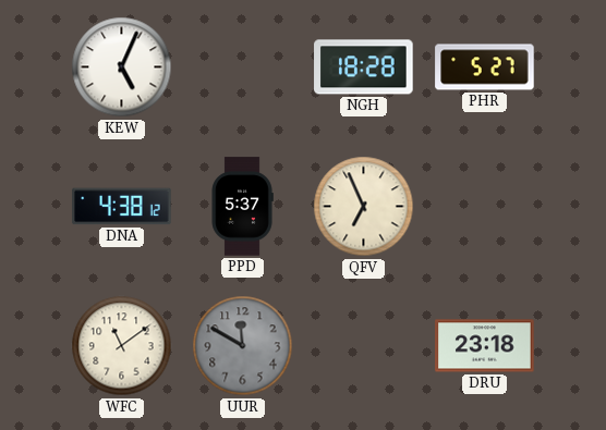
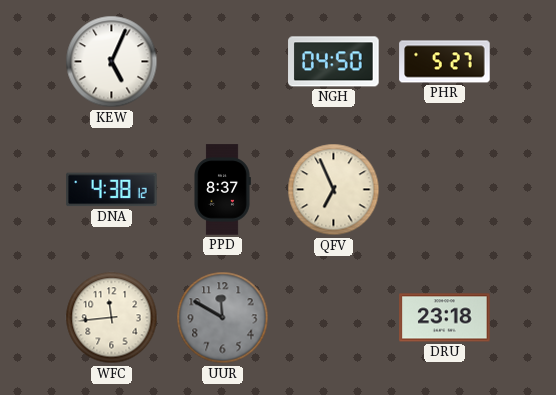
NGH: 18:28 -> 04:50 (334, 62)
PPD: 5:37 -> 8:37 (222, 190)
WFC: 11:09 -> 11:44 (112, 318)
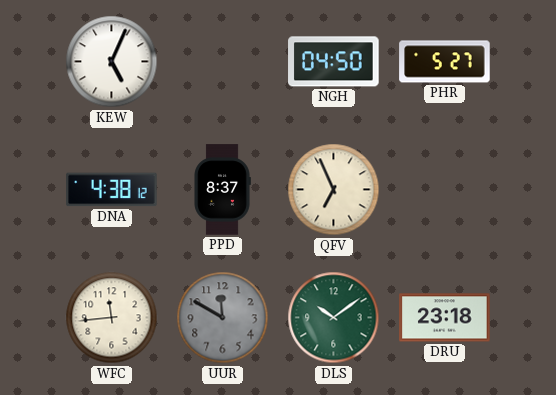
DLS: none -> 10:09 (334, 318)
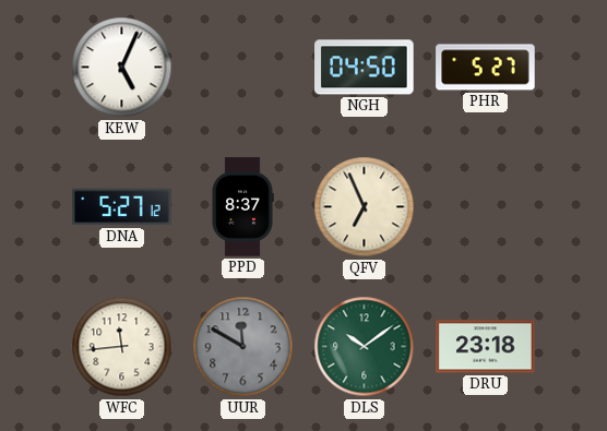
DNA: 4:38 -> 5:27 (122, 207)
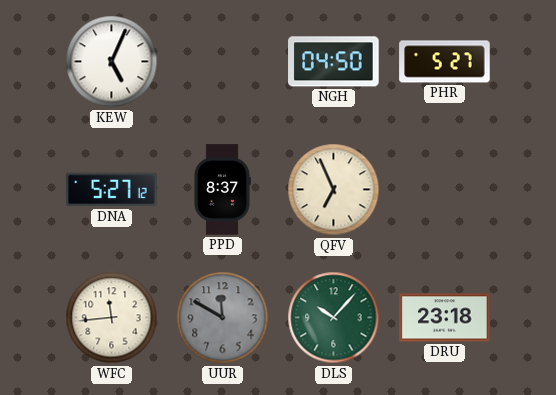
DLS: 10:09 -> 10:07 (334, 318)
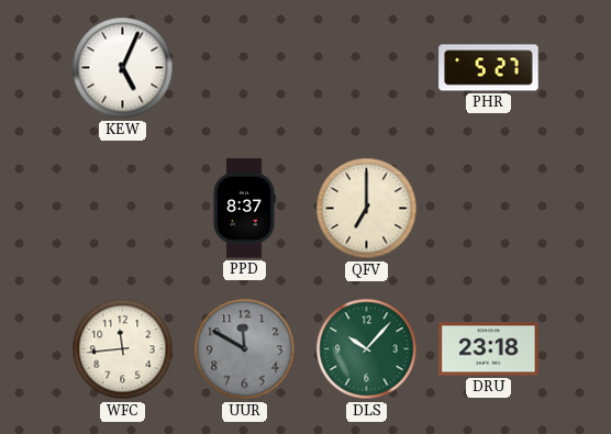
NGH: 04:50 -> none (334, 62)
DNA: 5:27 -> none (112, 190)
QFV: 6:56 -> 7:00 (367, 209)
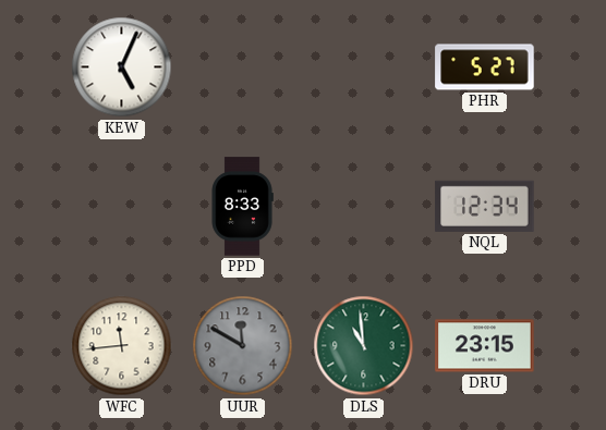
PPD: 8:37 -> 8:33 (242, 207)
QFV: 7:00 -> none (367, 209)
NQL: none -> 12:34 (485, 206)
DLS: 10:07 -> 10:59 (364, 346)
DRU: 23:18 -> 23:15 (485, 346)
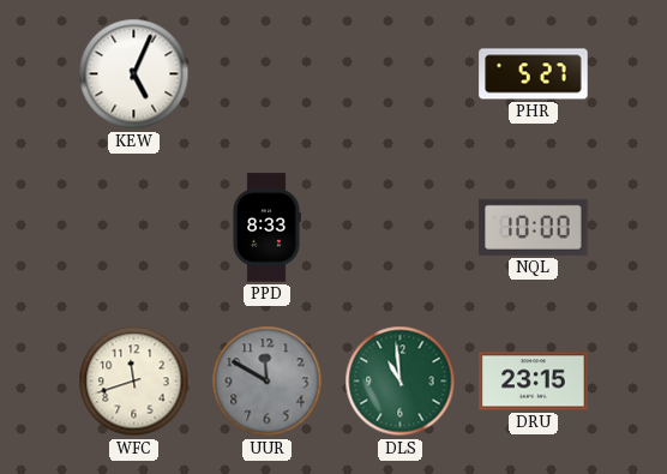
NQL: 12:34 -> 10:00 (534, 227)
WFC: 11:44 -> 11:42 (134, 382)
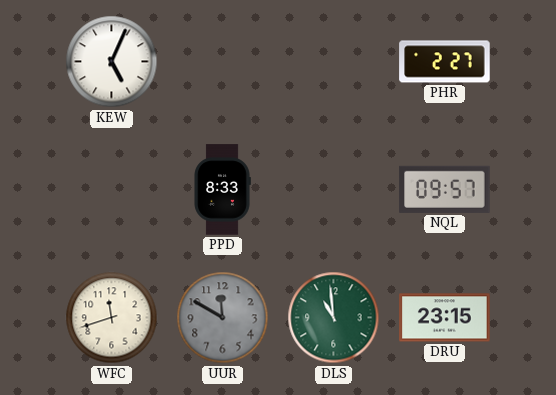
PHR: 5:27 -> 2:27 (445, 62)
NQL: 10:00 -> 09:57 (445, 189)
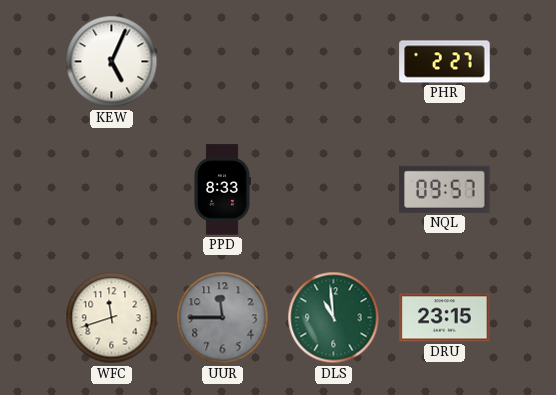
UUR: 11:50 -> 11:45 (223, 318)
